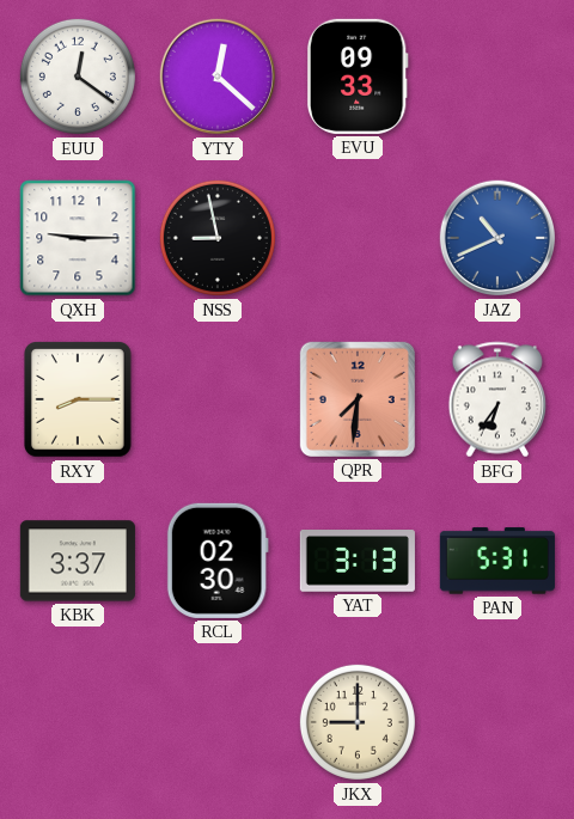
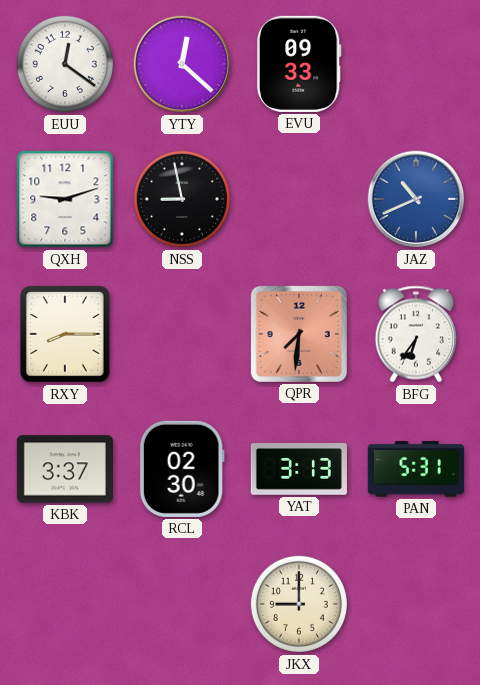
QXH: 9:15 -> 9:12 (65, 199)
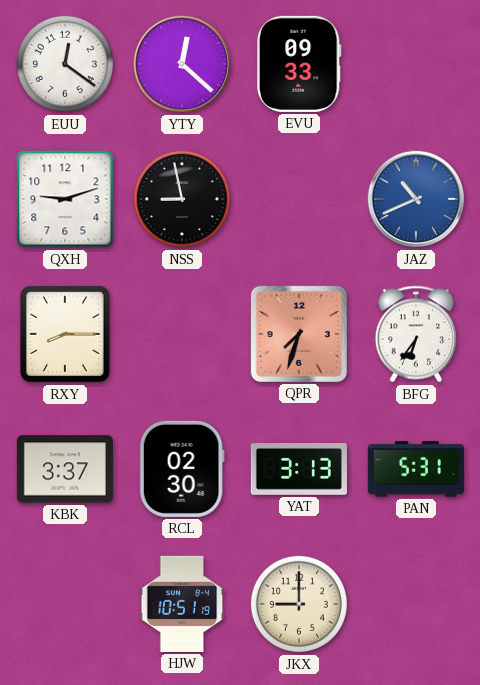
QPR: 7:31 -> 7:33 (299, 334)
HJW: none -> 10:51 (182, 604)
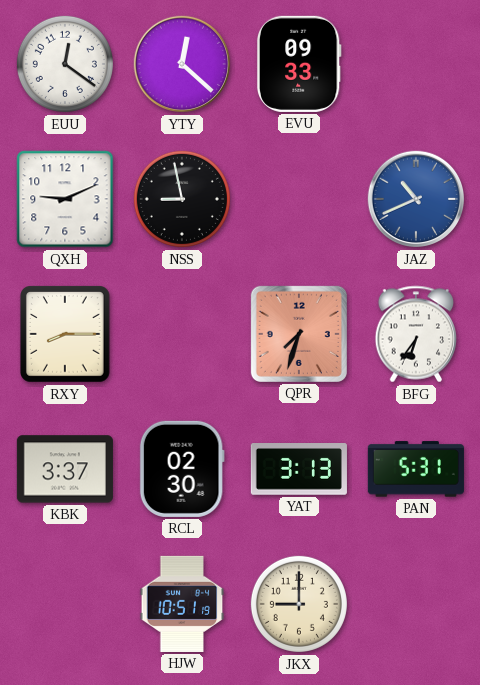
QXH: 9:12 -> 9:11 (65, 199)
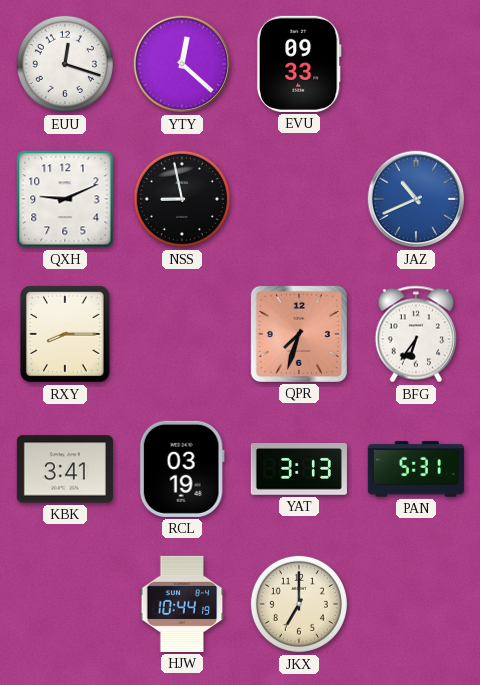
EUU: 12:21 -> 12:18 (65, 64)
KBK: 3:37 -> 3:41 (65, 469)
RCL: 02:30 -> 03:19 (182, 469)
HJW: 10:51 -> 10:44 (182, 604)
JKX: 9:00 -> 7:00 (299, 604)
